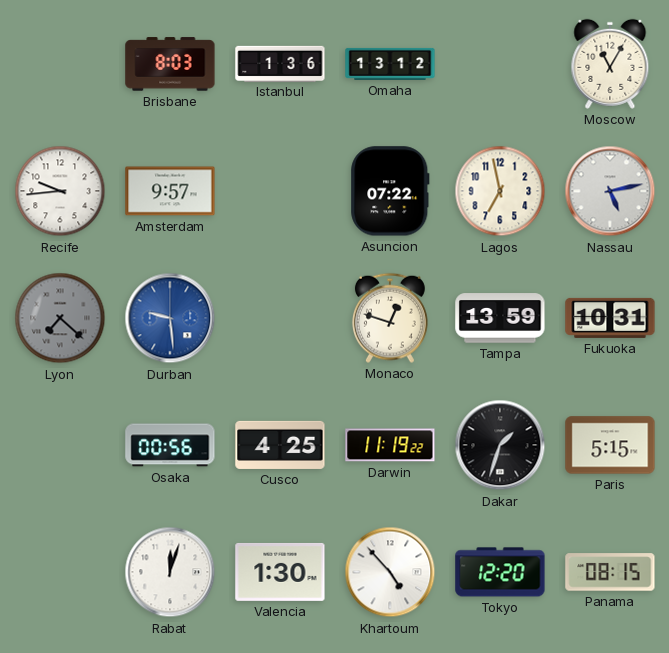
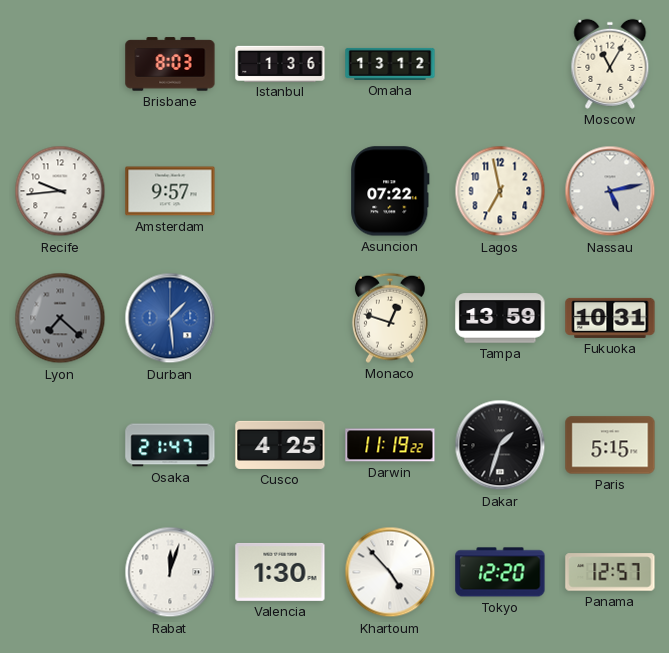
Durban: 9:29 -> 1:29 (170, 318)
Osaka: 00:56 -> 21:47 (170, 445)
Panama: 08:15 -> 12:57 (610, 572)
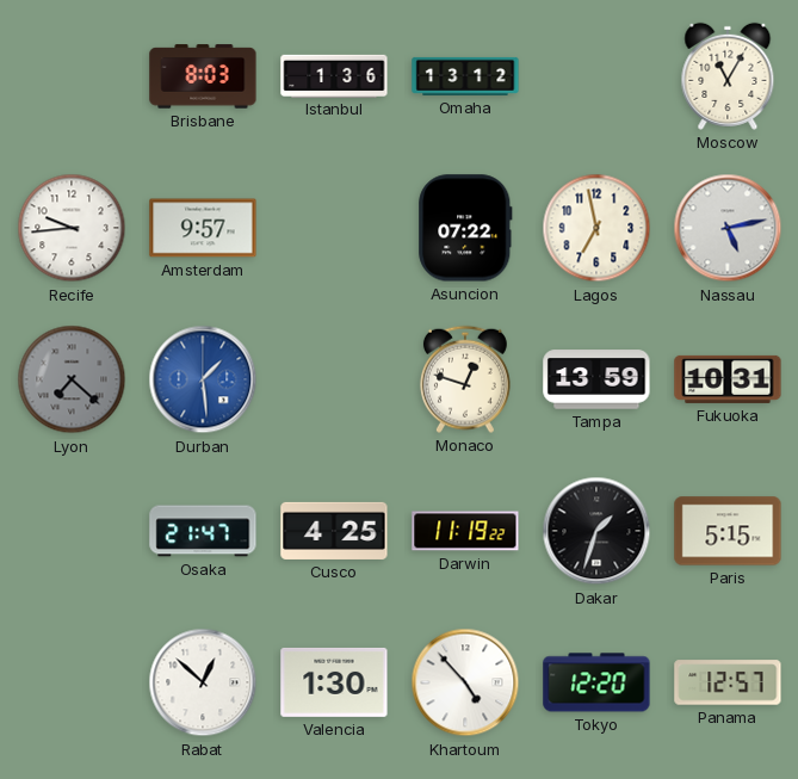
Rabat: 12:03 -> 12:52 (203, 682)
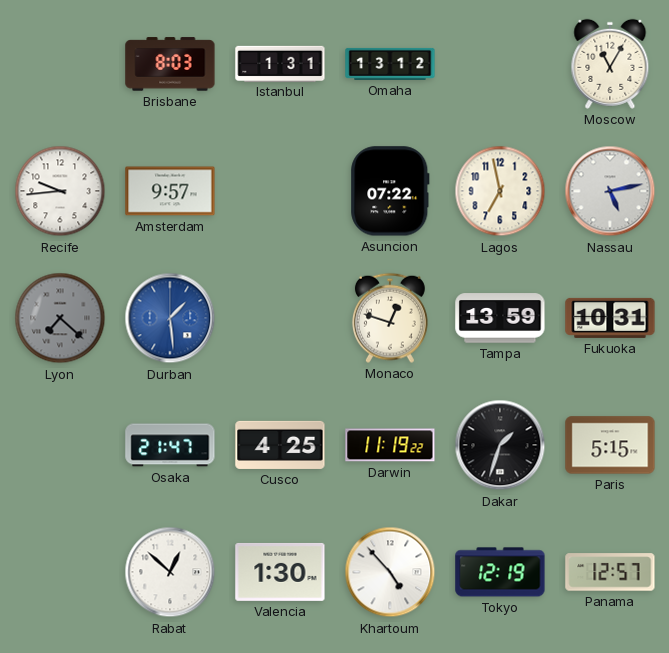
Istanbul: 1:36 -> 1:31 (280, 63)
Tokyo: 12:20 -> 12:19 (500, 572)
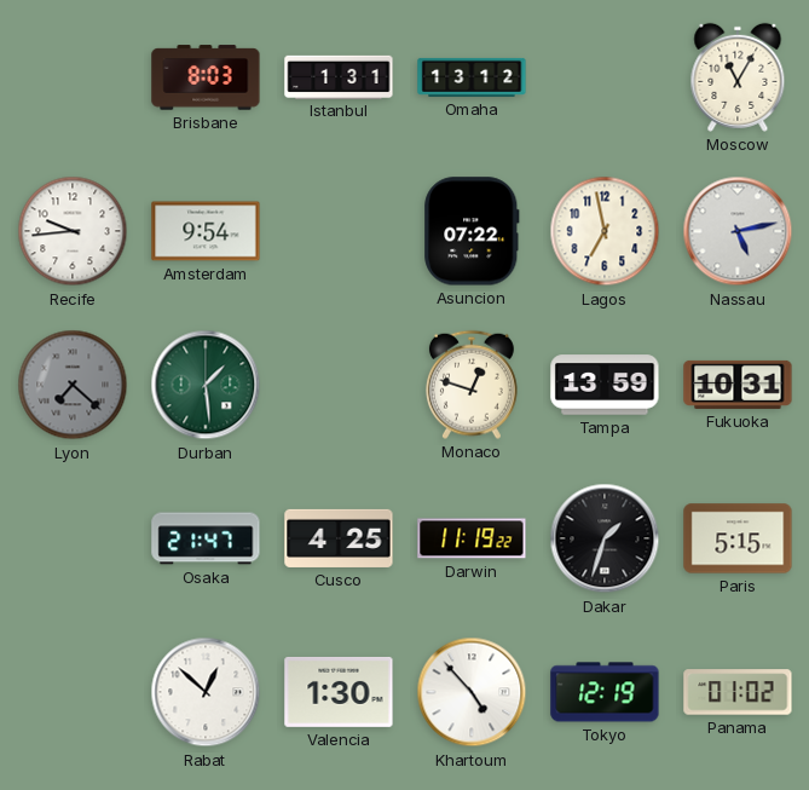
Amsterdam: 9:57 -> 9:54 (206, 231)
Durban dial: blue -> green (206, 385)
Panama: 12:57 -> 01:02 (738, 692)
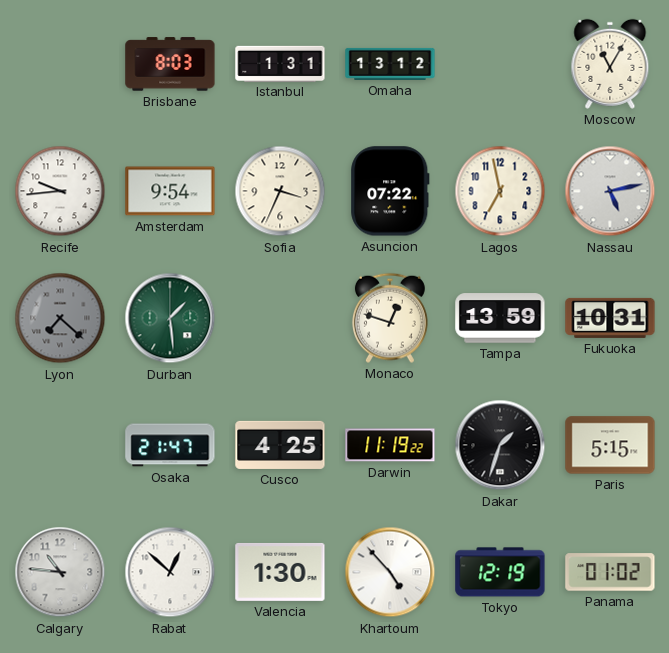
Sofia: none -> 3:34 (280, 191)
Calgary: none -> 10:46 (60, 572)
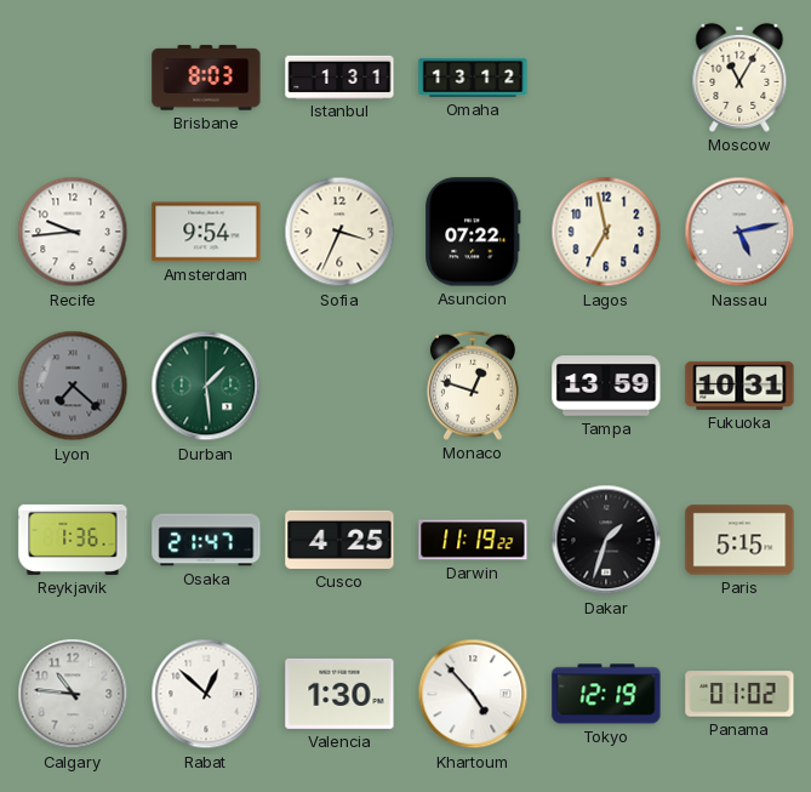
Reykjavik: none -> 1:36 (73, 540)
